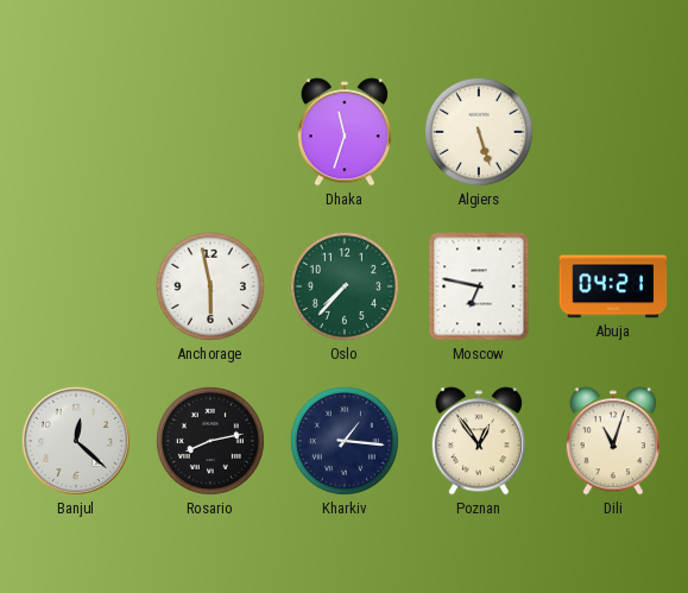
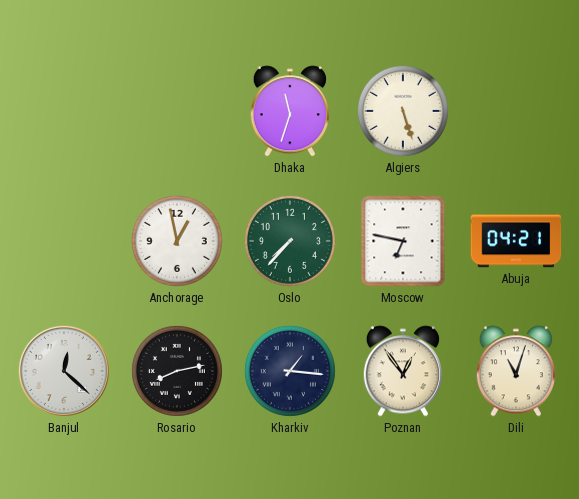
Anchorage: 5:58 -> 12:58 (177, 241)
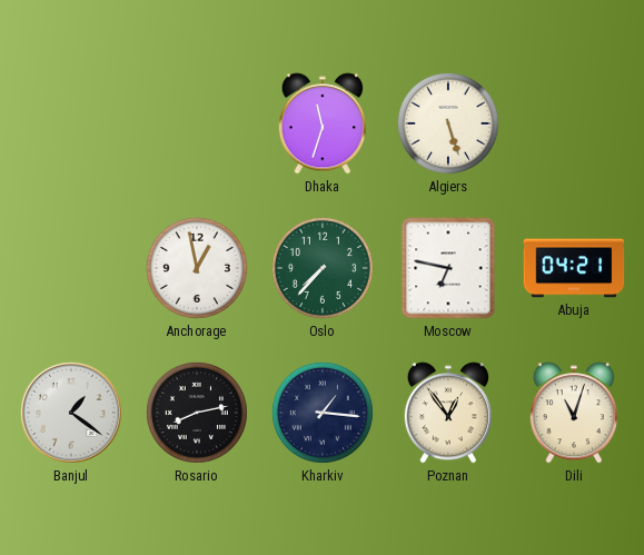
Banjul: 12:22 -> 1:21 (71, 413)
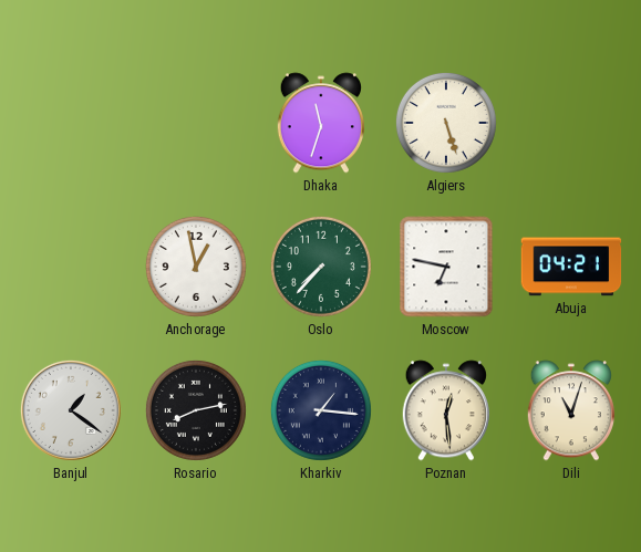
Poznan: 12:54 -> 12:29 (446, 410)
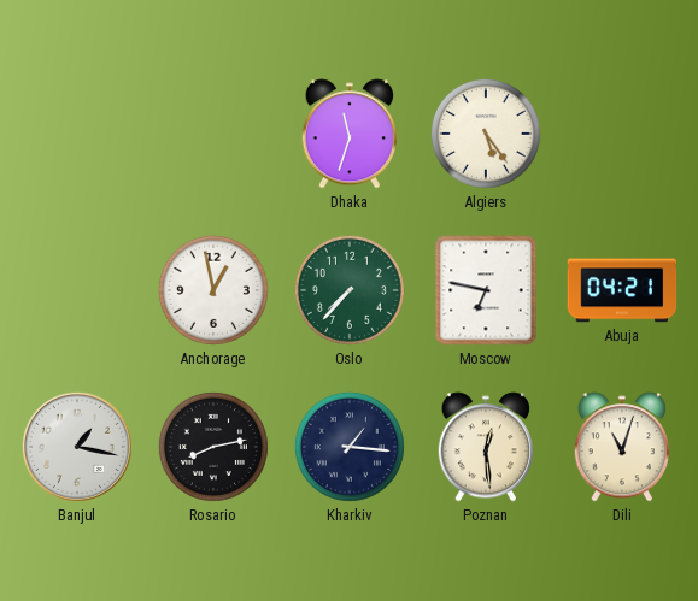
Algiers: 5:27 -> 5:24 (486, 134)
Banjul: 1:21 -> 1:17 (77, 447)
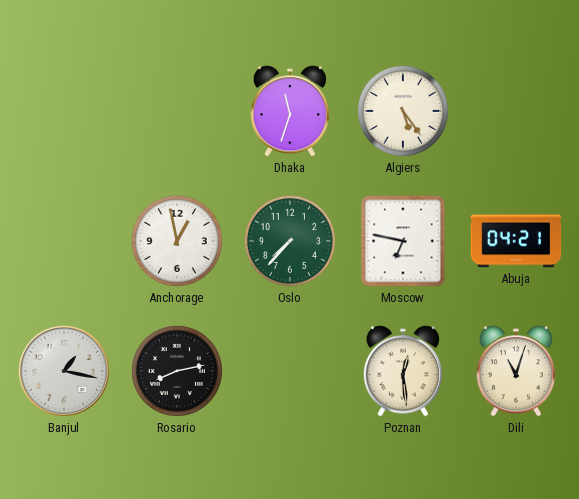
Kharkiv: 1:16 -> none (350, 447)
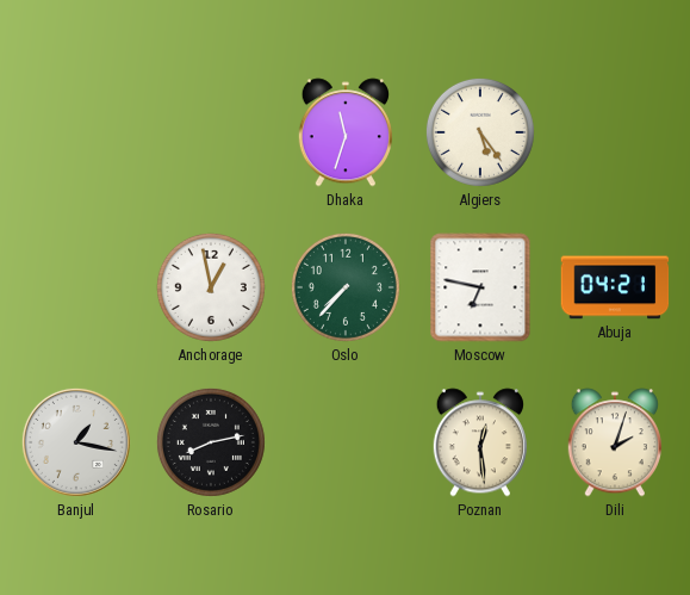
Dili: 11:03 -> 2:03 (615, 442)
